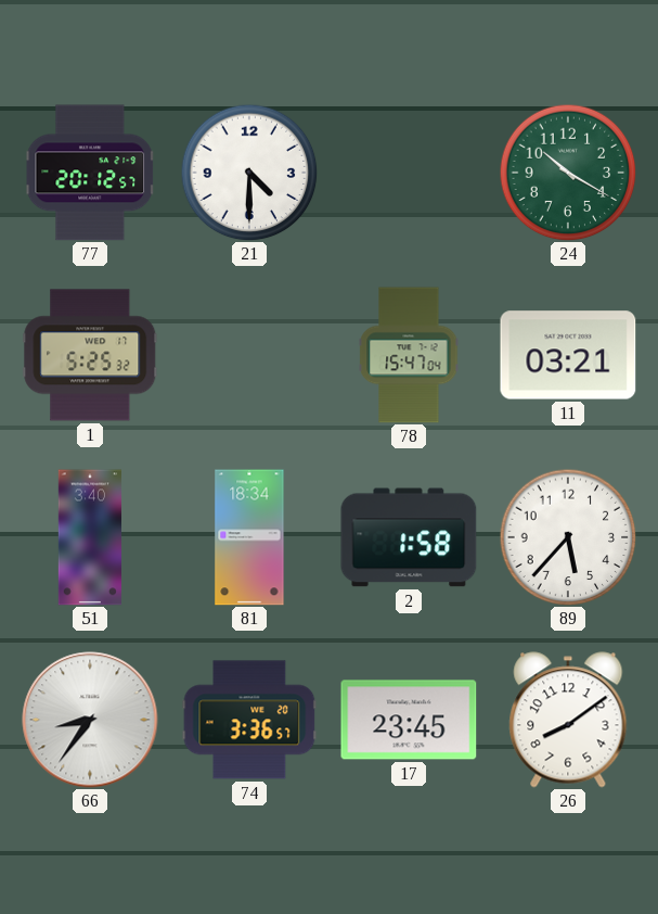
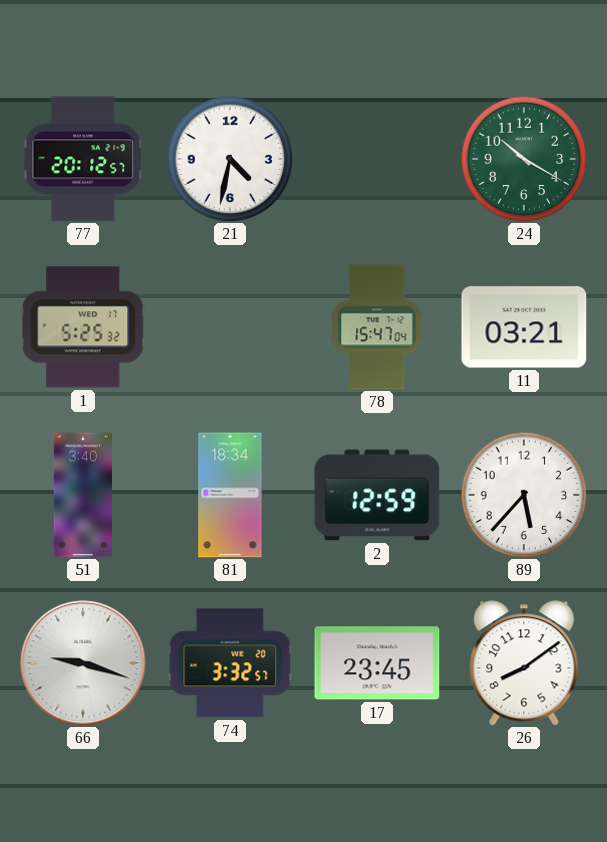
21: 4:30 -> 4:32 (230, 159)
2: 1:58 -> 12:59 (377, 495)
66: 8:36 -> 9:18 (83, 663)
74: 3:36 -> 3:32 (230, 663)
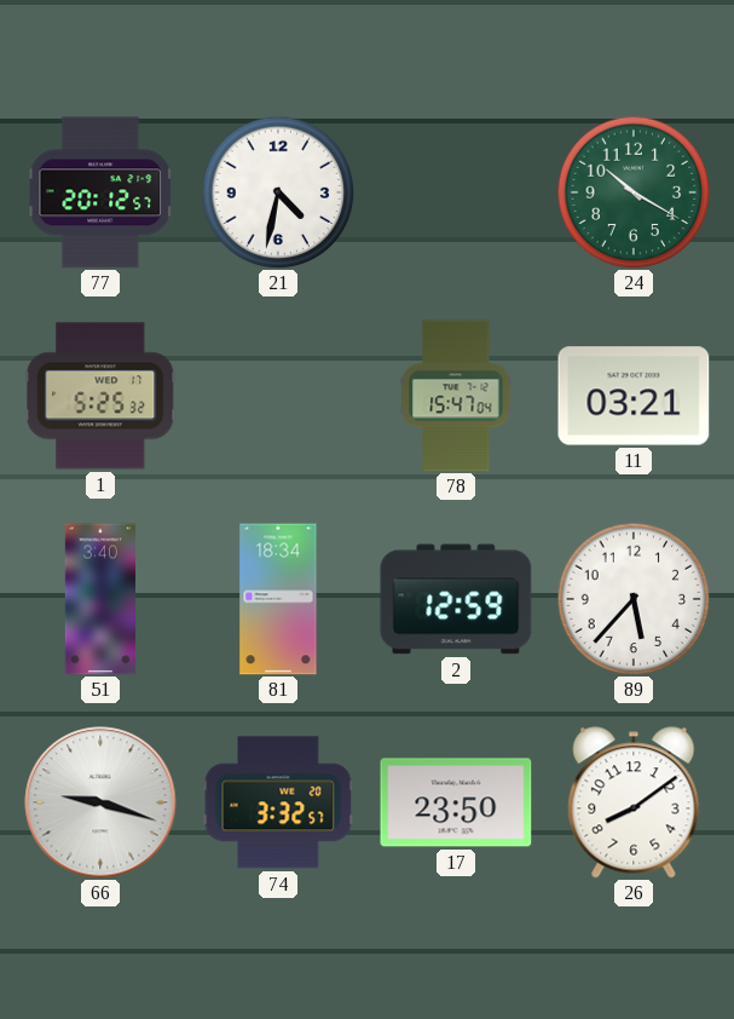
17: 23:45 -> 23:50 (456, 802)
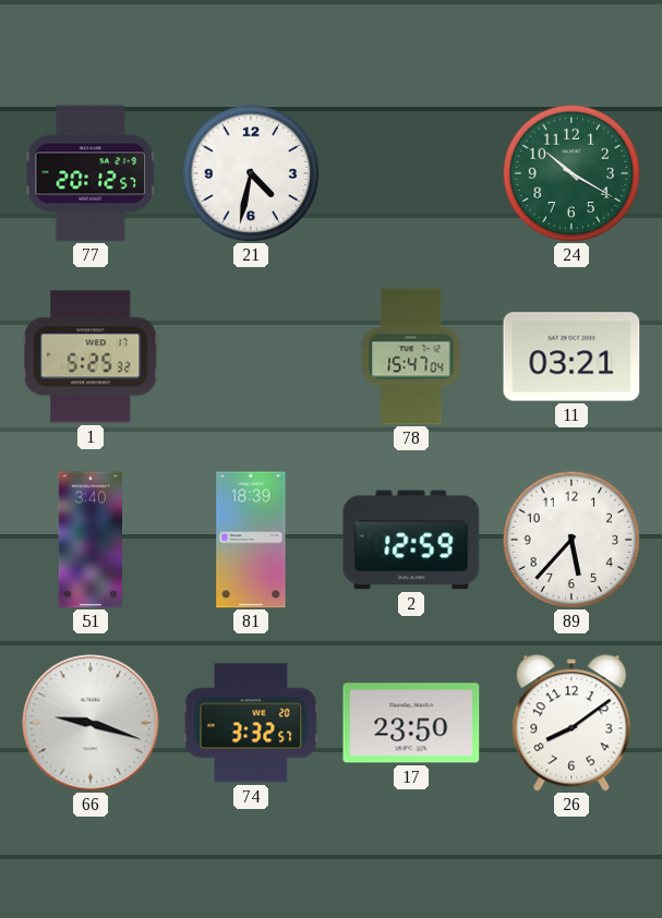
81: 18:34 -> 18:39 (251, 540)
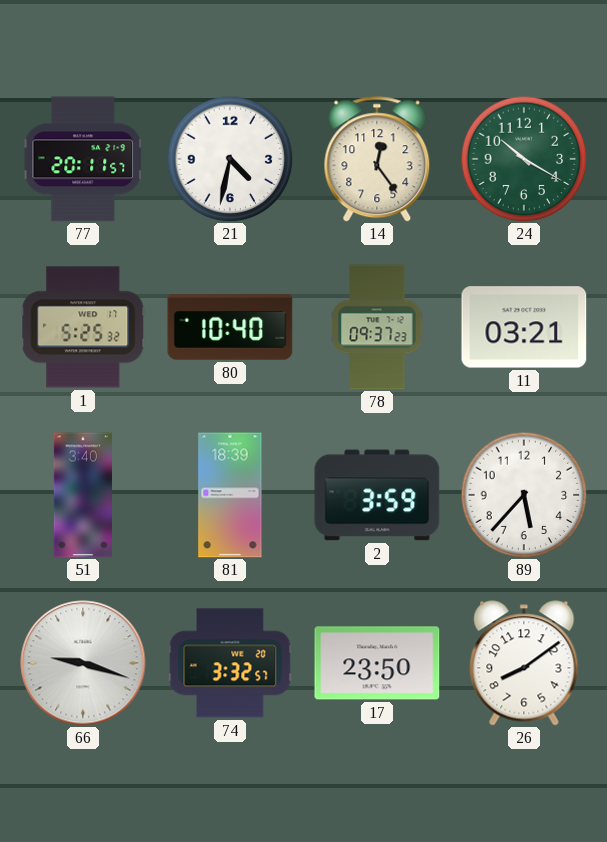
77: 20:12 -> 20:11 (82, 159)
14: none -> 12:24 (377, 159)
80: none -> 10:40 (230, 327)
78: 15:47 -> 09:37 (377, 327)
2: 12:59 -> 3:59 (377, 495)
